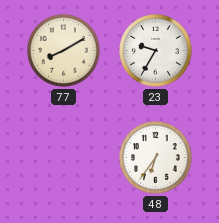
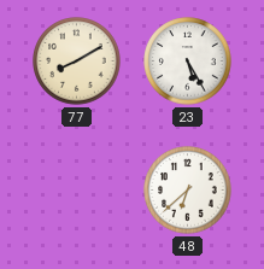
23: 9:35 -> 5:25 (188, 62)
48: 6:36 -> 6:38 (188, 191)
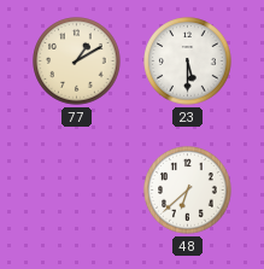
77: 8:10 -> 1:10 (77, 62)
23: 5:25 -> 5:30 (188, 62)
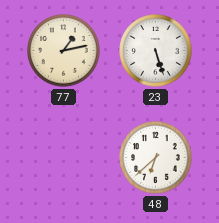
77: 1:10 -> 1:13 (64, 51)
23: 5:30 -> 5:27 (156, 51)
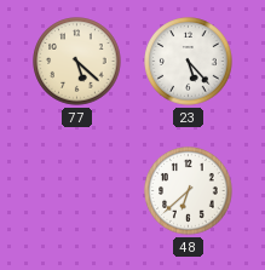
77: 1:13 -> 5:22 (77, 62)
23: 5:27 -> 5:23 (189, 62)
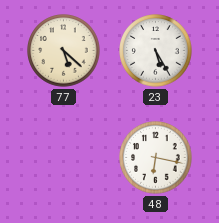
23: 5:23 -> 5:25 (156, 51)
48: 6:38 -> 6:17 (156, 158)
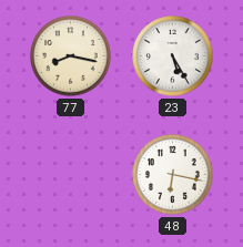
77: 5:22 -> 8:17 (71, 56)
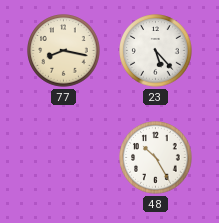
23: 5:25 -> 5:23 (156, 51)
48: 6:17 -> 10:25 (156, 158)
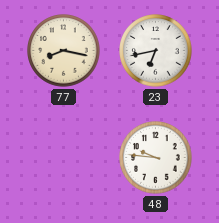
23: 5:23 -> 6:43 (156, 51)
48: 10:25 -> 9:46 (156, 158)
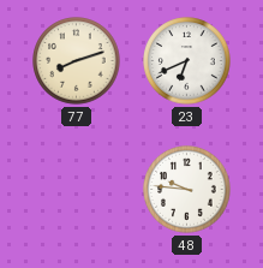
77: 8:17 -> 8:12 (77, 61)
23: 6:43 -> 6:41 (187, 61)
